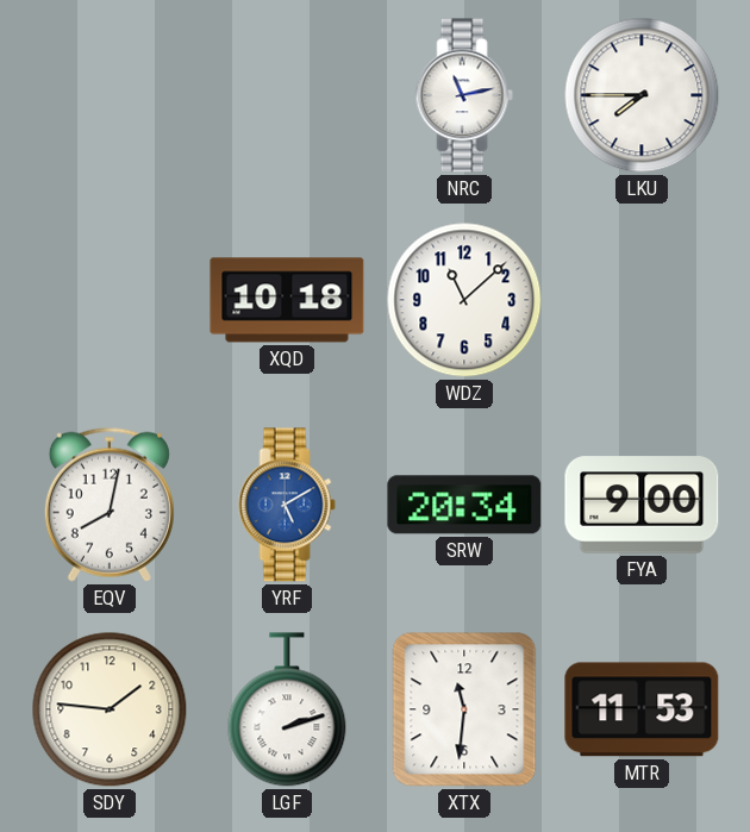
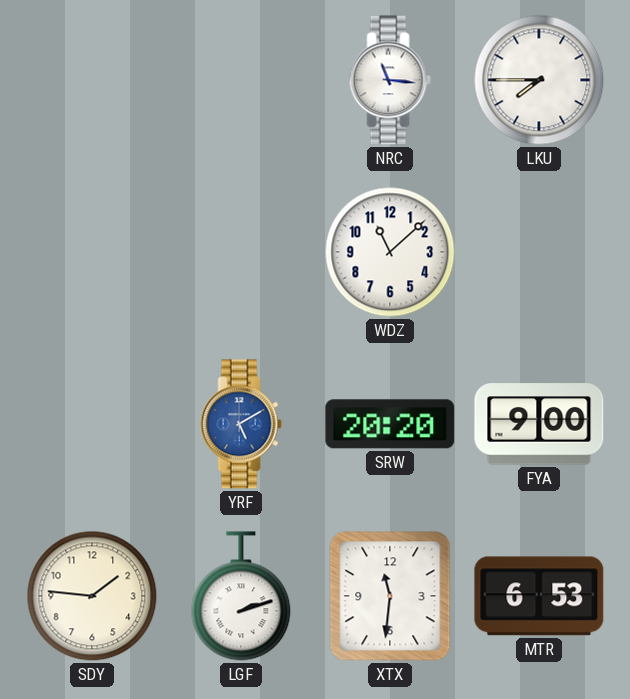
NRC: 11:13 -> 11:16 (390, 80)
XQD: 10:18 -> none (287, 300)
EQV: 8:02 -> none (110, 505)
SRW: 20:34 -> 20:20 (390, 424)
MTR: 11:53 -> 6:53 (539, 596)
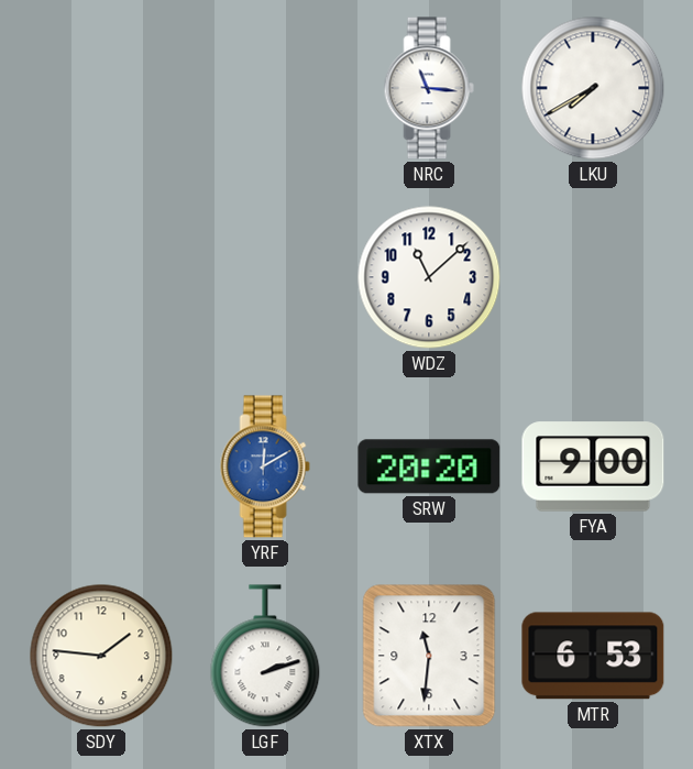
LKU: 7:45 -> 7:40 (593, 88)
YRF: 5:10 -> 12:10 (265, 466)
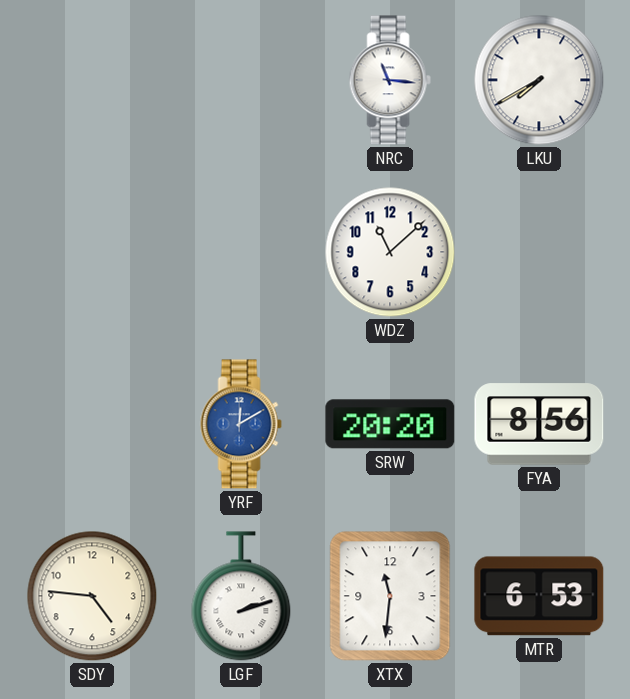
FYA: 9:00 -> 8:56 (539, 424)
SDY: 1:46 -> 4:46 (92, 596)
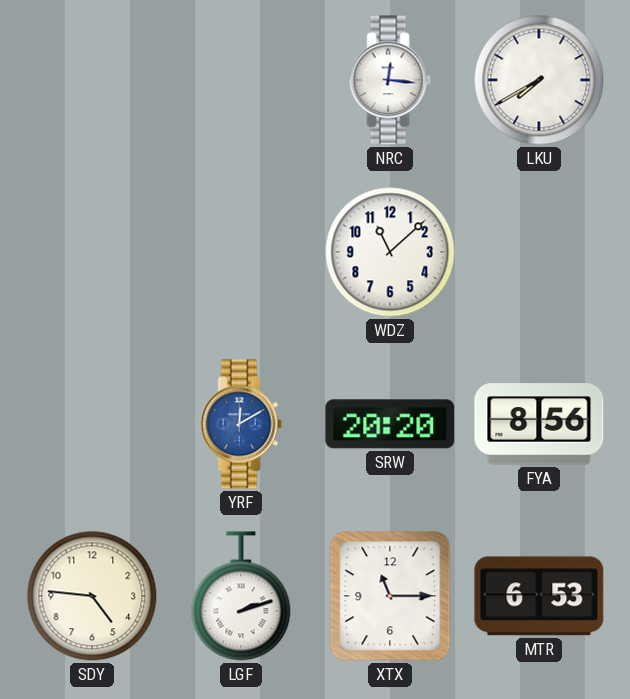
NRC: 11:16 -> 12:16 (390, 80)
XTX: 11:31 -> 11:15 (390, 596)
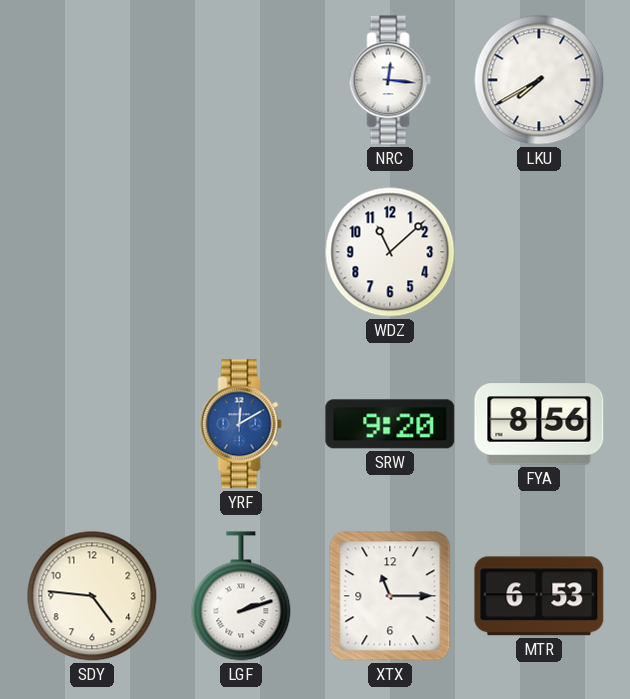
SRW: 20:20 -> 9:20 (390, 424)
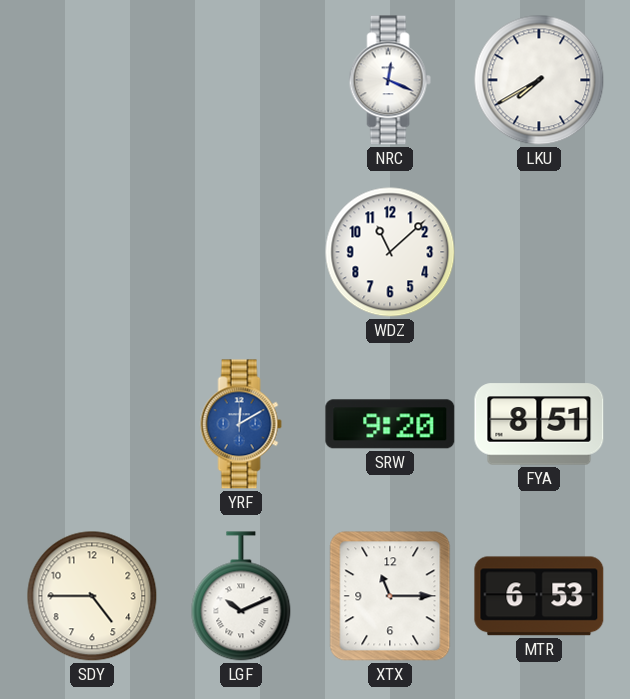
NRC: 12:16 -> 12:19 (390, 80)
FYA: 8:56 -> 8:51 (539, 424)
SDY: 4:46 -> 4:45 (92, 596)
LGF: 2:12 -> 10:11 (241, 596)
